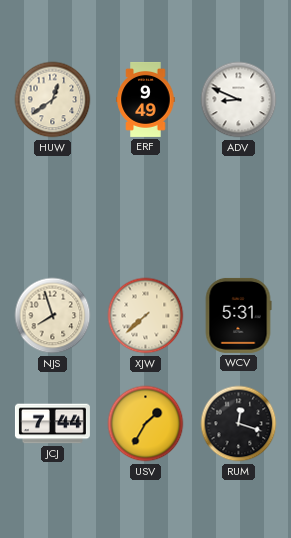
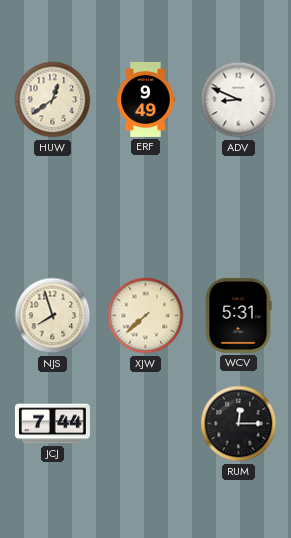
USV: 1:35 -> none (146, 424)
RUM: 12:18 -> 12:15 (239, 424)
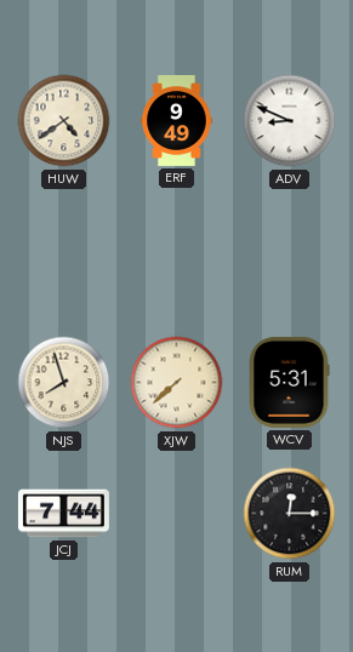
HUW: 12:39 -> 4:39 (64, 121)
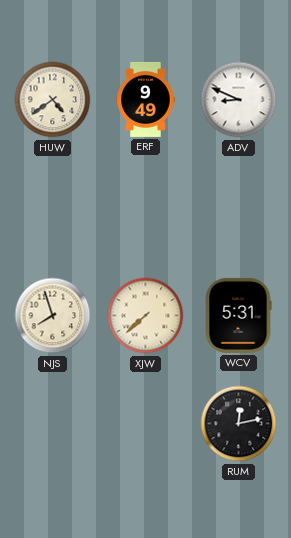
JCJ: 7:44 -> none (63, 514)
RUM: 12:15 -> 12:13 (239, 424)
